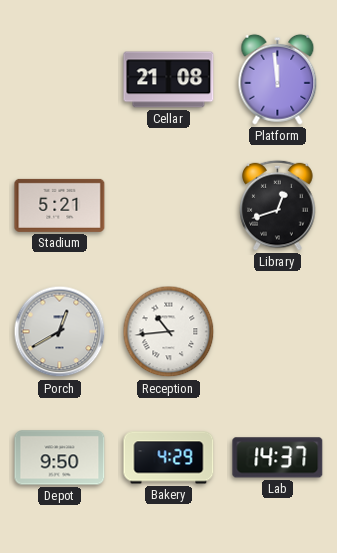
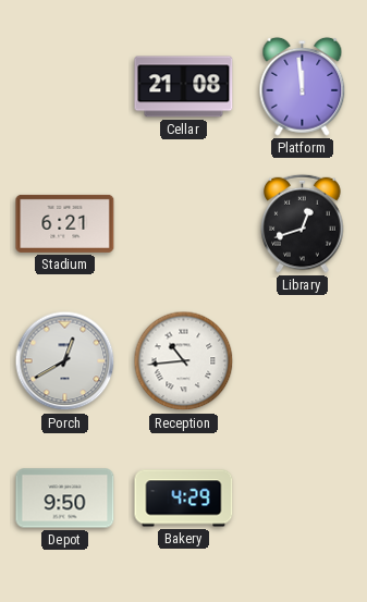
Stadium: 5:21 -> 6:21 (65, 223)
Lab: 14:37 -> none (278, 458)
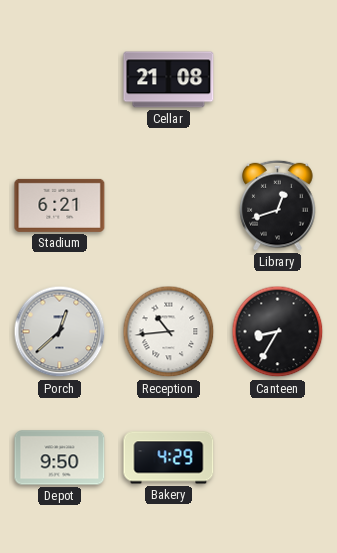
Platform: 11:59 -> none (303, 86)
Porch: 12:40 -> 12:38 (60, 332)
Canteen: none -> 8:35 (278, 332)
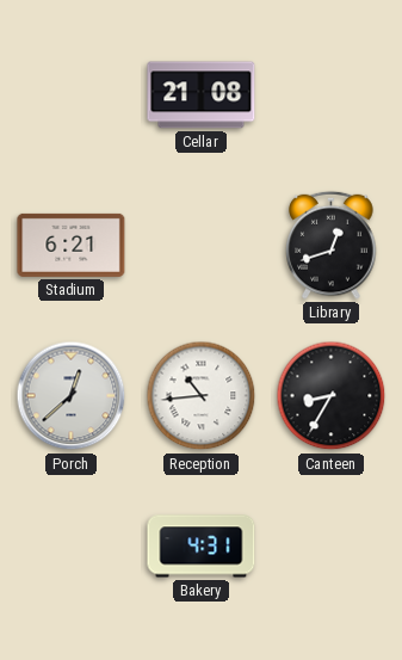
Depot: 9:50 -> none (60, 458)
Bakery: 4:29 -> 4:31 (202, 547)
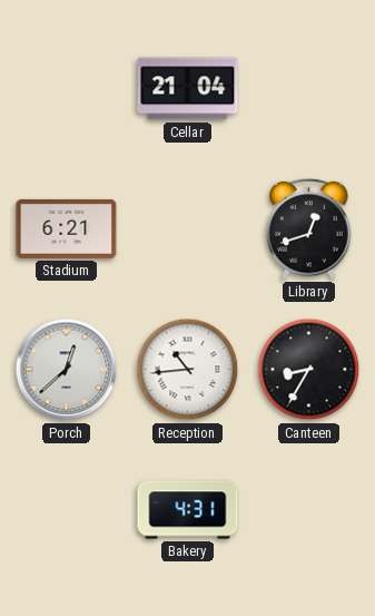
Cellar: 21:08 -> 21:04 (188, 89)
